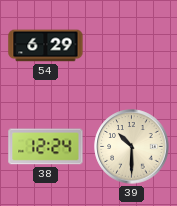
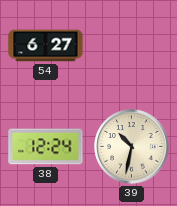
54: 6:29 -> 6:27 (46, 46)
39: 10:30 -> 10:32 (132, 147)
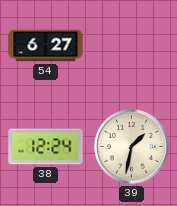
39: 10:32 -> 1:32 (132, 147)
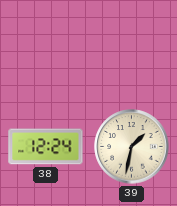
54: 6:27 -> none (46, 46)
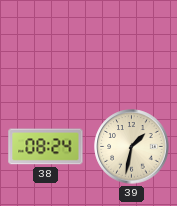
38: 12:24 -> 08:24 (46, 147)
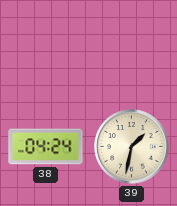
38: 08:24 -> 04:24 (46, 147)
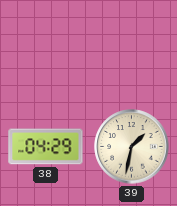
38: 04:24 -> 04:29 (46, 147)
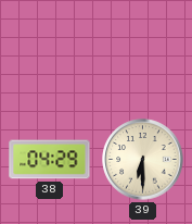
39: 1:32 -> 6:30 (143, 160)
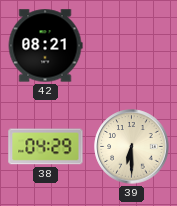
42: none -> 08:21 (45, 46)
